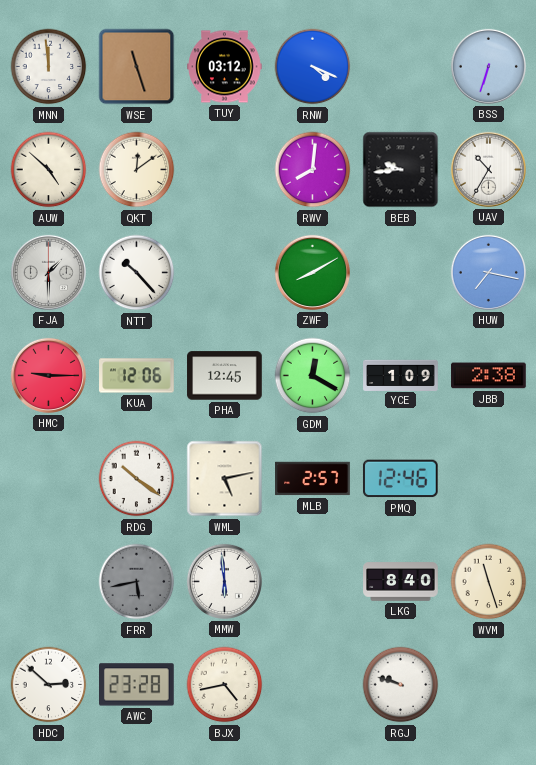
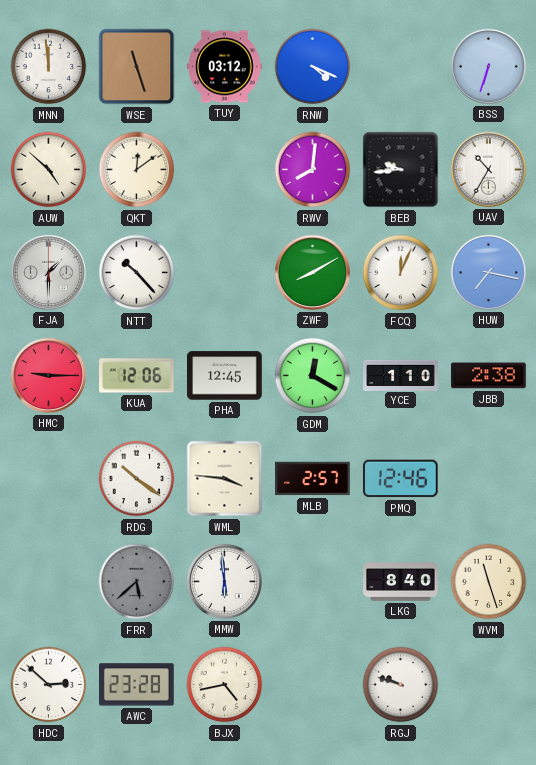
FCQ: none -> 12:04 (401, 273)
YCE: 1:09 -> 1:10 (401, 375)
WML: 5:13 -> 3:46 (225, 479)
FRR: 5:43 -> 5:38 (137, 582)
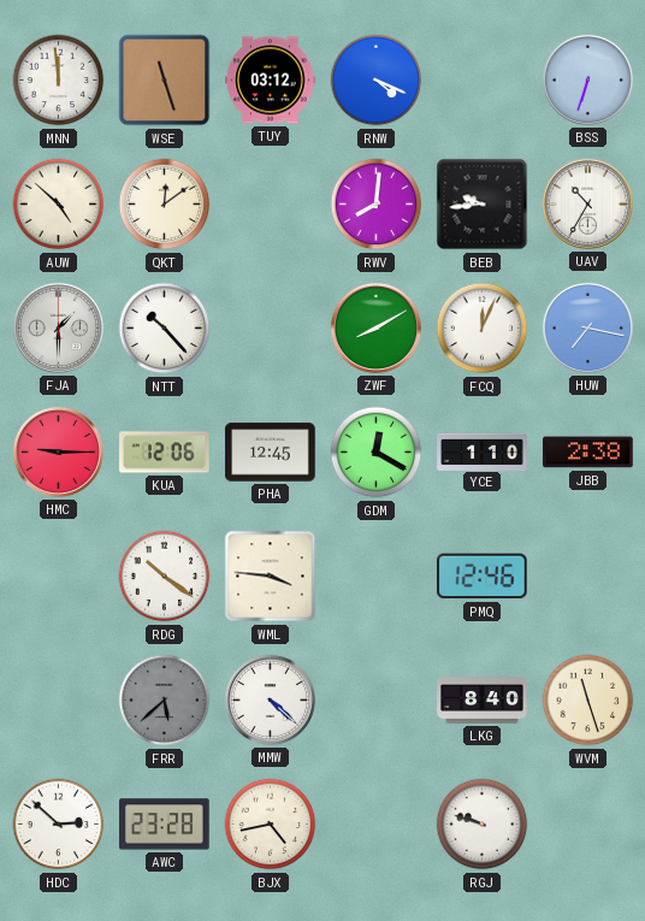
MLB: 2:57 -> none (313, 479)
MMW: 5:59 -> 4:22 (270, 699)
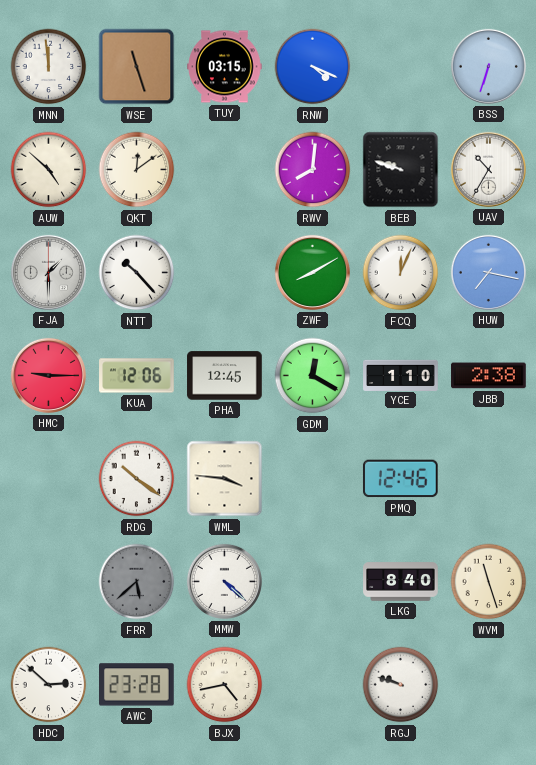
TUY: 03:12 -> 03:15 (225, 67)
BEB: 9:44 -> 9:48 (401, 170)
